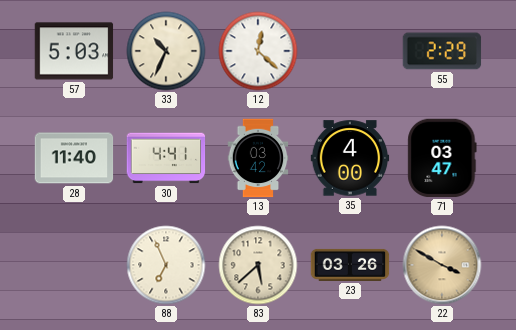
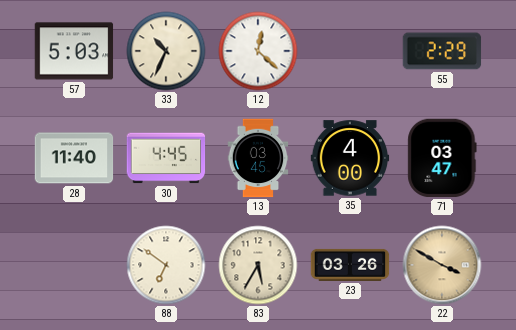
30: 4:41 -> 4:45 (166, 158)
13: 03:42 -> 03:45 (258, 158)
88: 6:56 -> 6:51 (166, 265)
83: 5:38 -> 5:35 (258, 265)
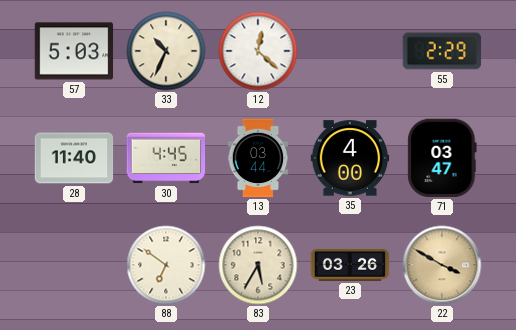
13: 03:45 -> 03:44 (258, 158)
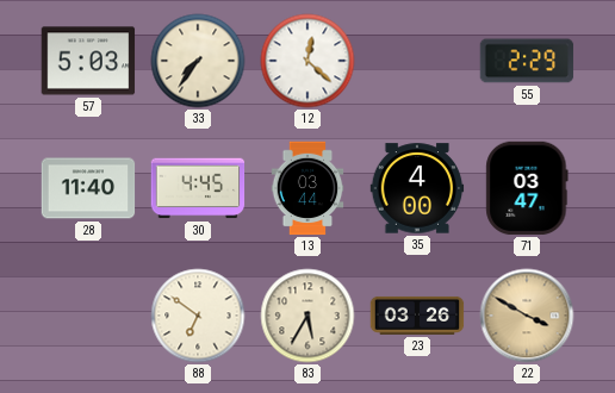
33: 10:34 -> 7:36 (198, 61)
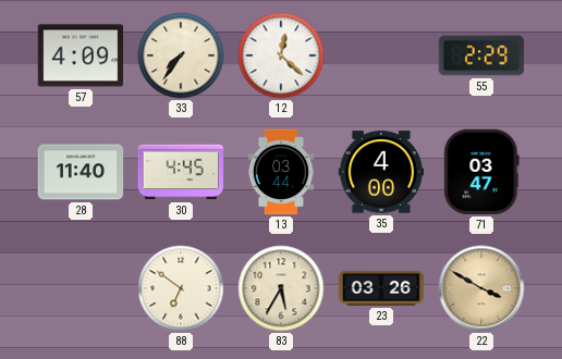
57: 5:03 -> 4:09 (81, 55)
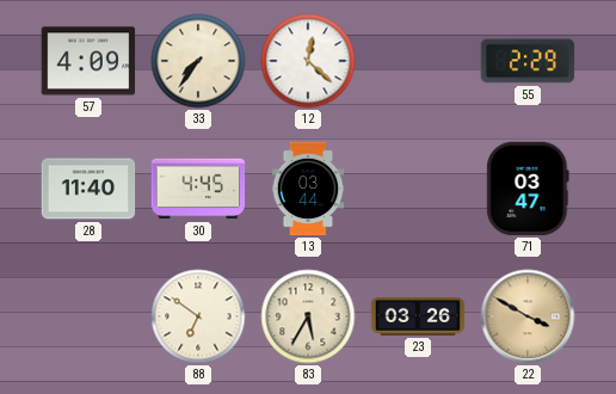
35: 4:00 -> none (381, 172)
